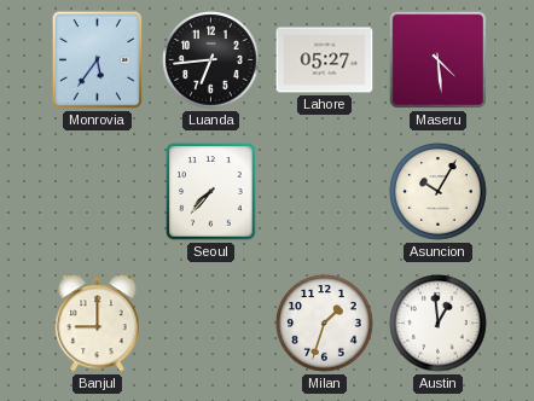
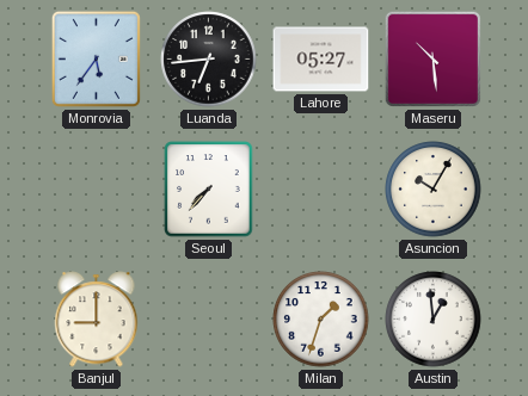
Maseru: 4:29 -> 10:29 (432, 58)
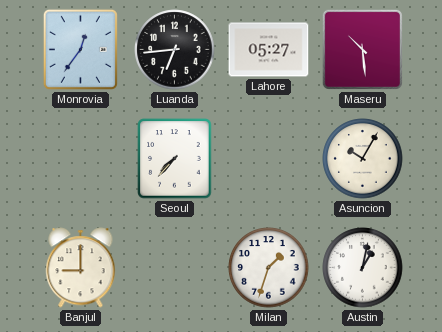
Monrovia: 5:36 -> 12:36 (80, 49)
Austin: 12:59 -> 1:02 (363, 268)
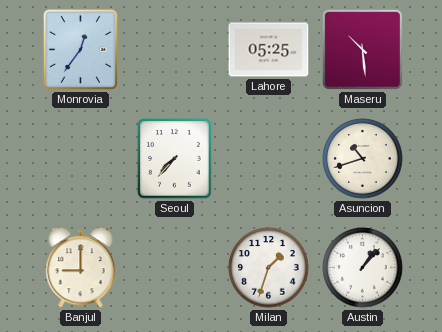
Luanda: 6:44 -> none (175, 50)
Lahore: 05:27 -> 05:25 (269, 50)
Asuncion: 10:05 -> 10:42 (363, 159)
Austin: 1:02 -> 1:07 (363, 268)
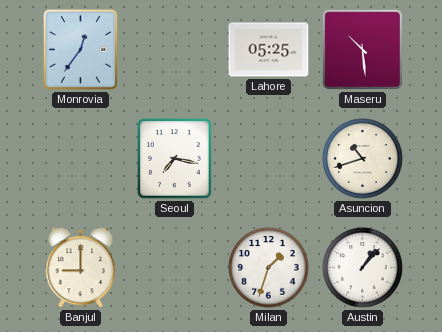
Seoul: 7:37 -> 7:17 (175, 159)
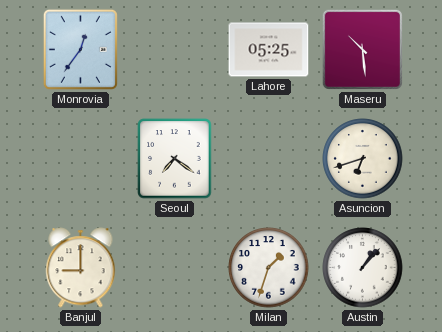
Seoul: 7:17 -> 7:21 (175, 159)
Asuncion: 10:42 -> 6:42 (363, 159)
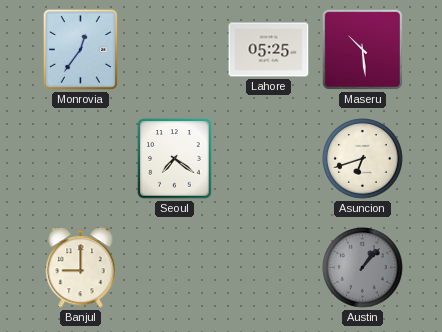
Milan: 1:33 -> none (269, 268)
Austin dial: white -> grey (363, 268)
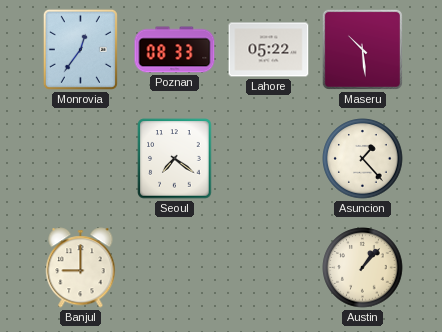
Poznan: none -> 08:33 (175, 50)
Lahore: 05:25 -> 05:22 (269, 50)
Asuncion: 6:42 -> 1:23 (363, 159)
Austin dial: grey -> cream (363, 268)
